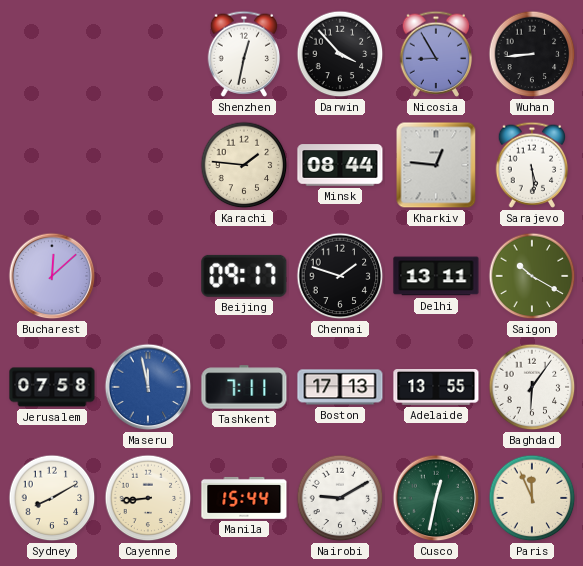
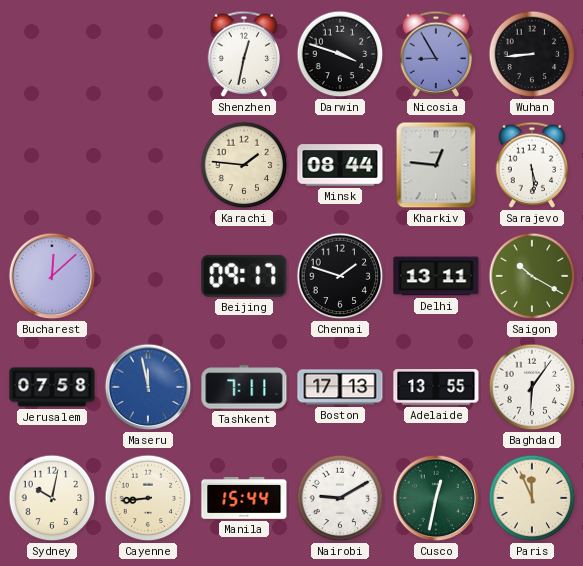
Darwin: 3:53 -> 3:48 (340, 54)
Sydney: 8:10 -> 10:02 (52, 498)
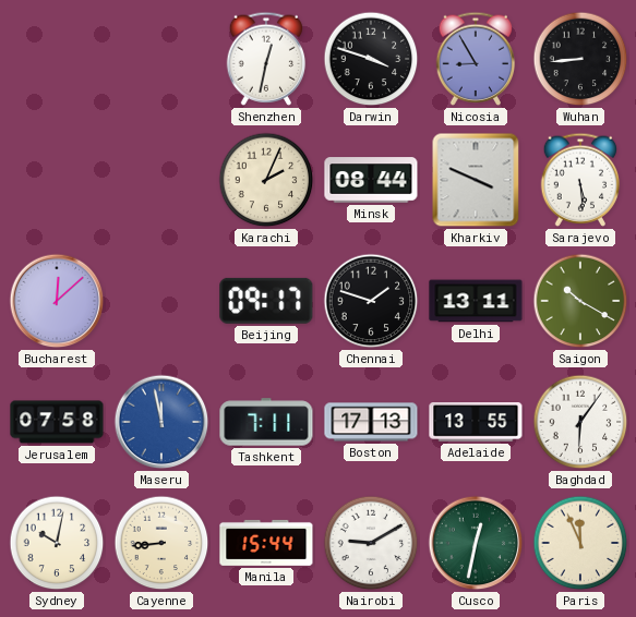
Karachi: 1:46 -> 2:04 (266, 180)
Kharkiv: 12:46 -> 3:49 (476, 180)
